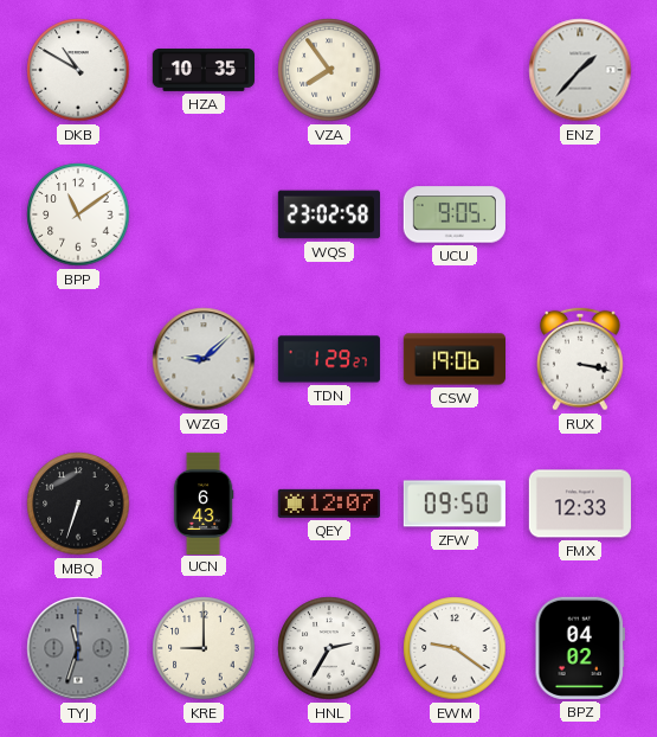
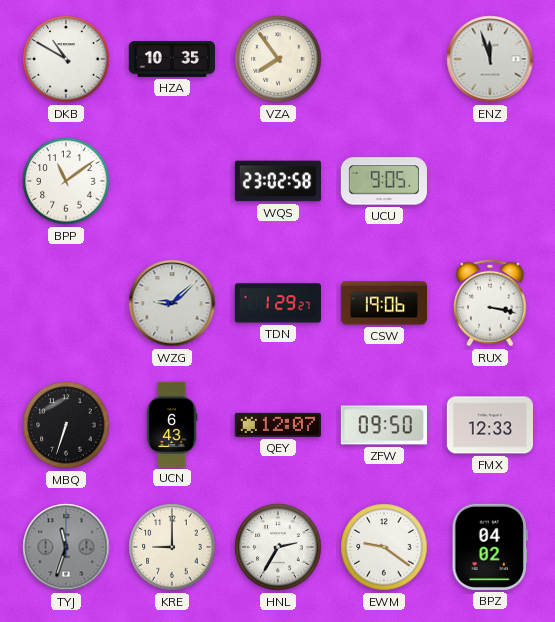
ENZ: 1:37 -> 11:57 (490, 59)
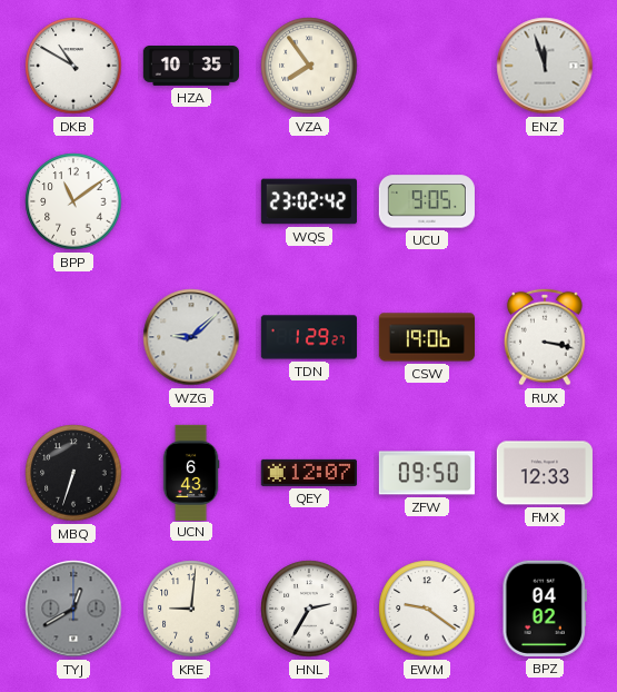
WQS: 23:02:58 -> 23:02:42 (308, 201)
TYJ: 11:33 -> 12:40 (73, 609)
KRE: 9:00 -> 9:01 (191, 609)
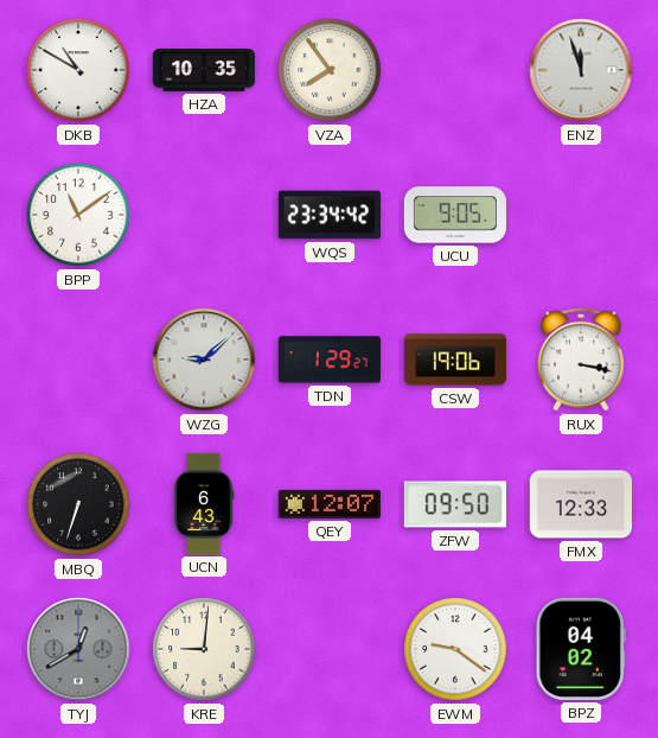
WQS: 23:02 -> 23:34 (328, 215)
HNL: 2:35 -> none (309, 609)
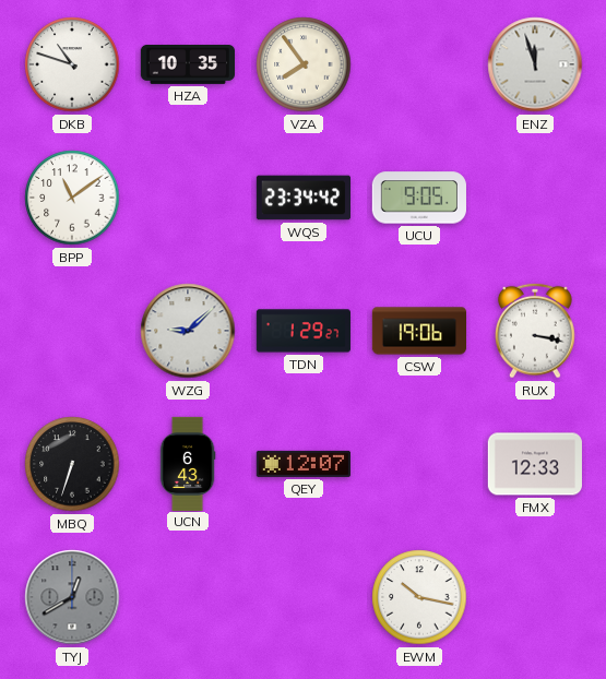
DKB: 10:50 -> 10:48 (72, 64)
ZFW: 09:50 -> none (454, 504)
KRE: 9:01 -> none (204, 649)
EWM: 9:21 -> 10:17 (419, 597)
BPZ: 04:02 -> none (581, 649)
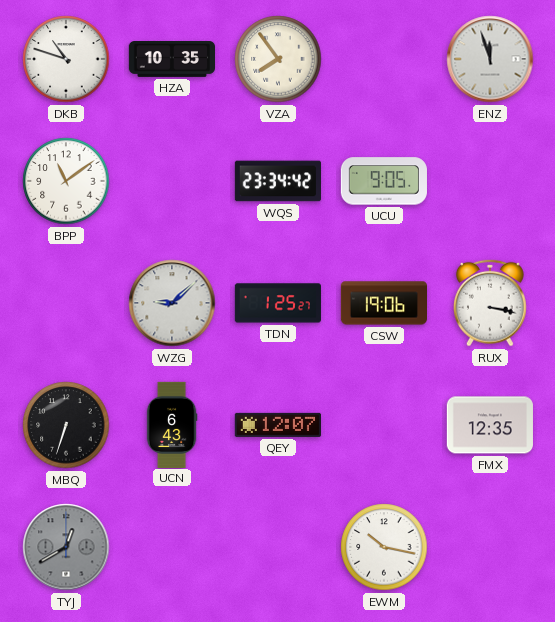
TDN: 1:29 -> 1:25 (278, 303)
FMX: 12:33 -> 12:35 (490, 425)
